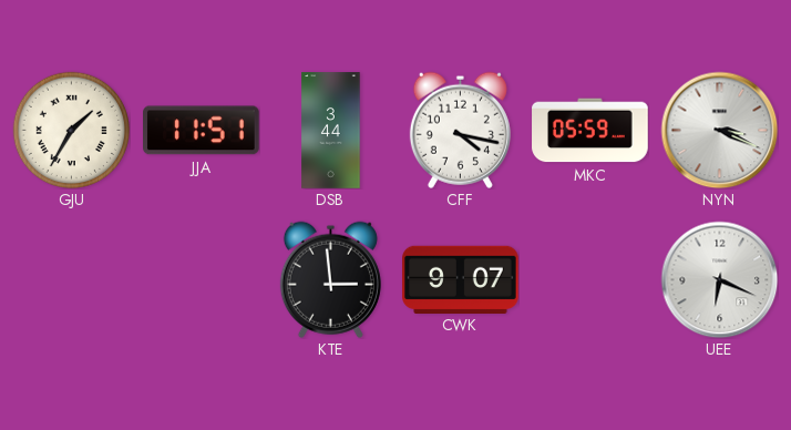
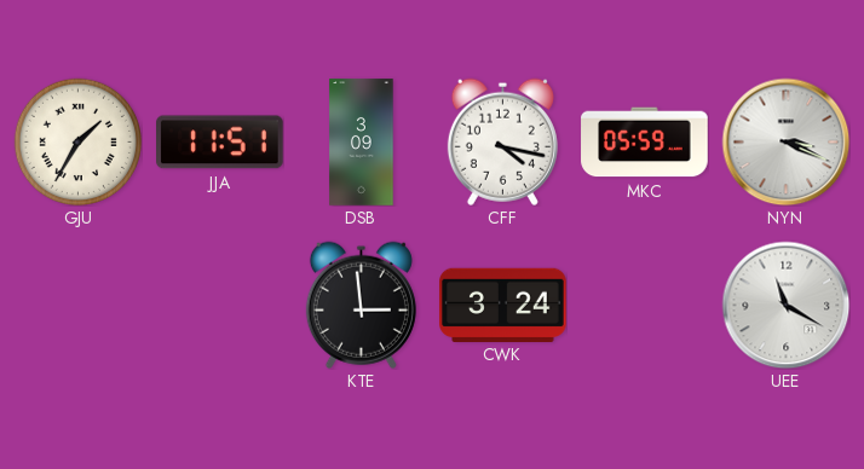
DSB: 3:44 -> 3:09 (362, 143)
CWK: 9:07 -> 3:24 (503, 305)
UEE: 6:19 -> 11:20 (785, 305)
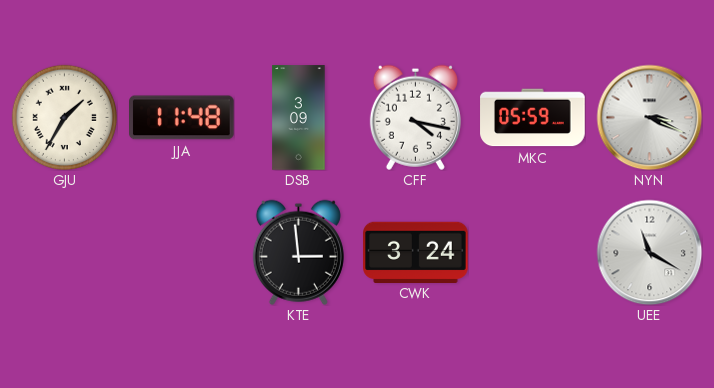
JJA: 11:51 -> 11:48 (182, 118)
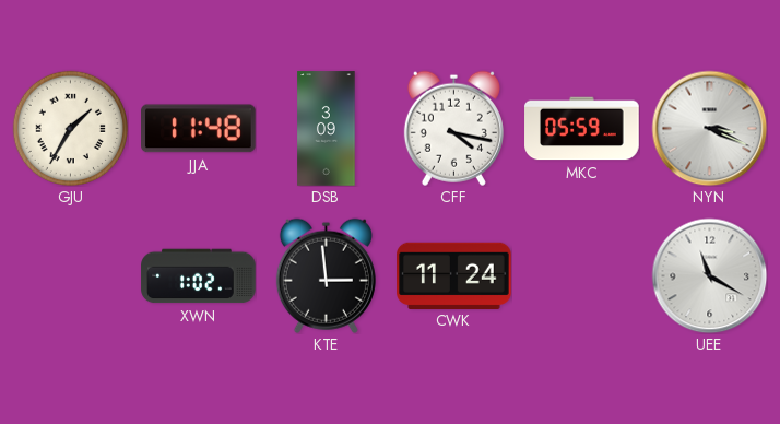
XWN: none -> 1:02 (199, 276)
CWK: 3:24 -> 11:24 (454, 275)
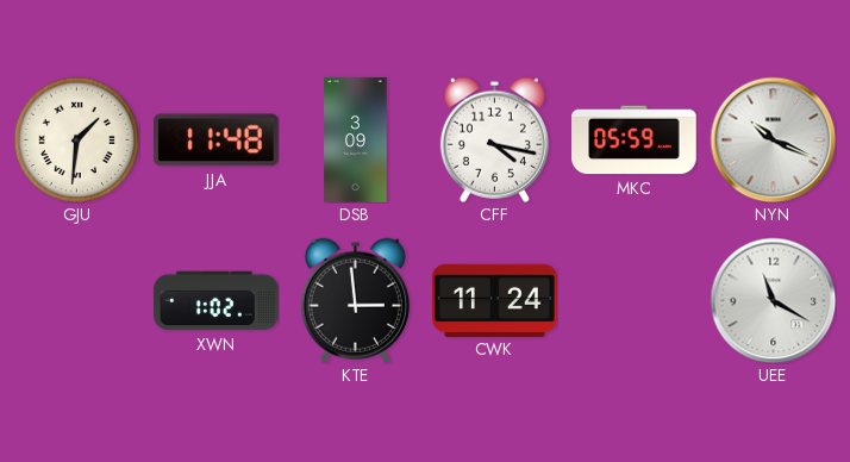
GJU: 1:35 -> 1:31 (76, 139)
NYN: 3:19 -> 10:19 (773, 139)
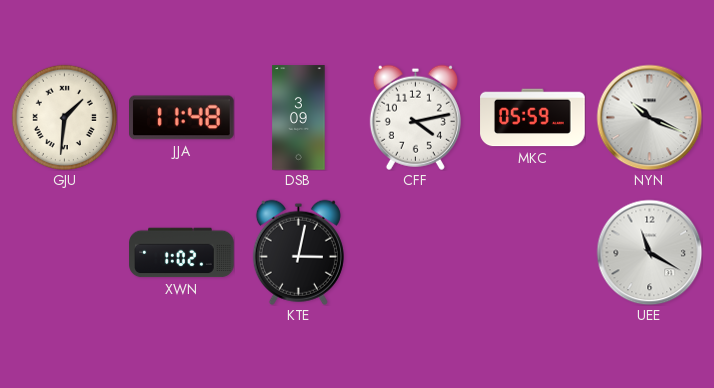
CFF: 4:17 -> 4:13 (415, 117)
KTE: 2:59 -> 3:02 (298, 252)
CWK: 11:24 -> none (495, 300)
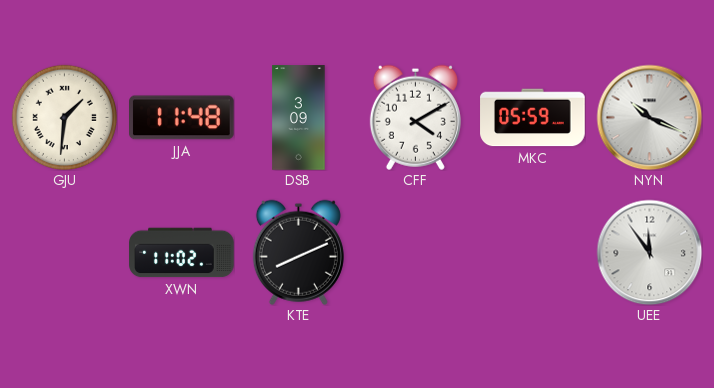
CFF: 4:13 -> 4:10 (415, 117)
XWN: 1:02 -> 11:02 (182, 253)
KTE: 3:02 -> 8:11 (298, 252)
UEE: 11:20 -> 11:54 (649, 252)
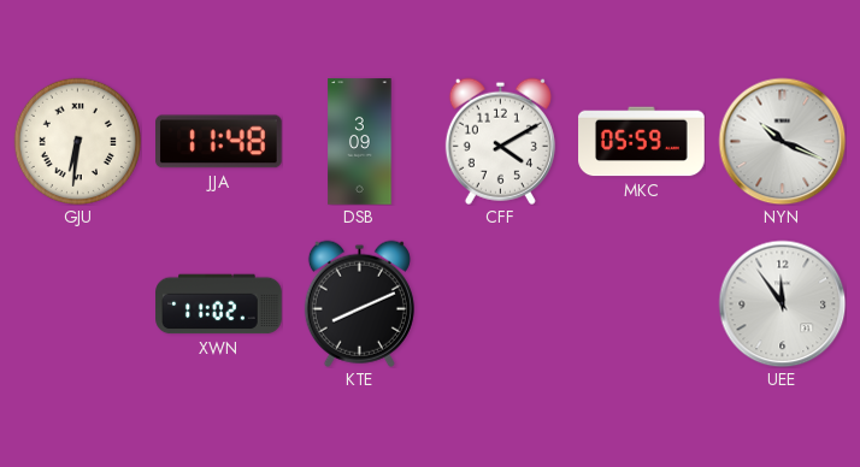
GJU: 1:31 -> 6:31 (77, 141)
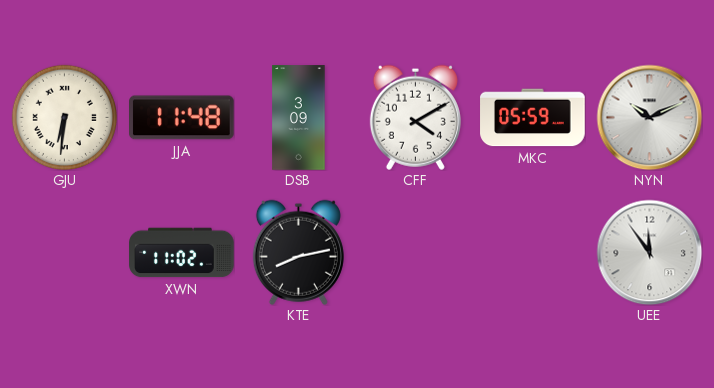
NYN: 10:19 -> 10:11 (649, 117)
KTE: 8:11 -> 8:13 (298, 252)
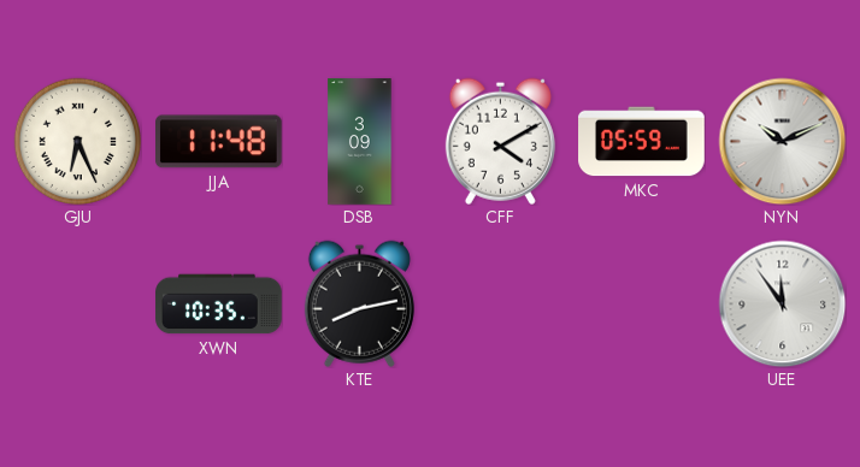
GJU: 6:31 -> 6:26 (77, 141)
XWN: 11:02 -> 10:35 (219, 305)
